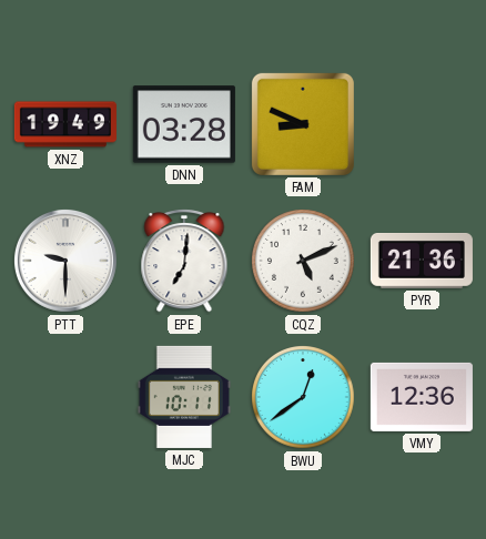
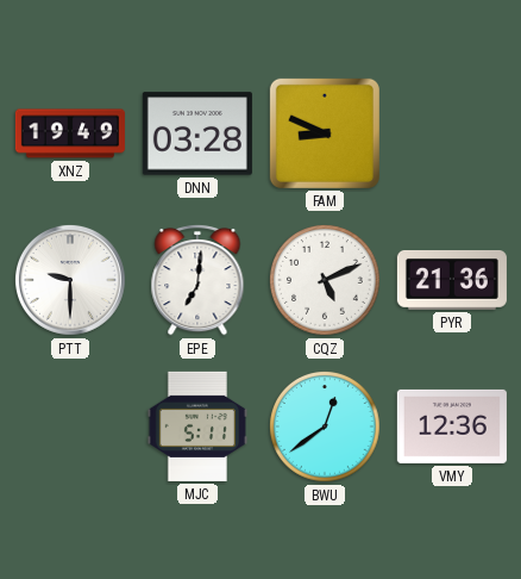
MJC: 10:11 -> 5:11 (196, 427)
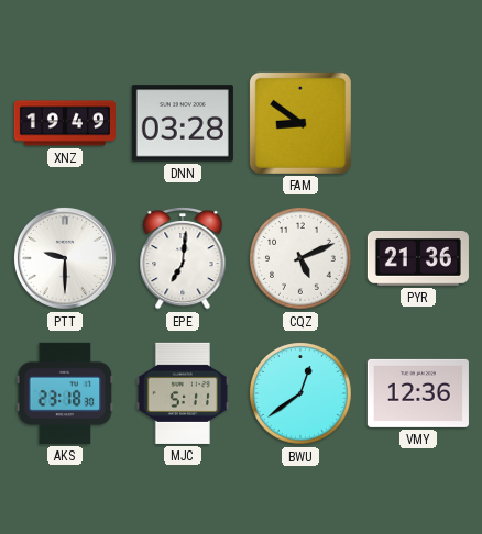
FAM: 8:49 -> 8:51 (300, 123)
AKS: none -> 23:18 (65, 393)
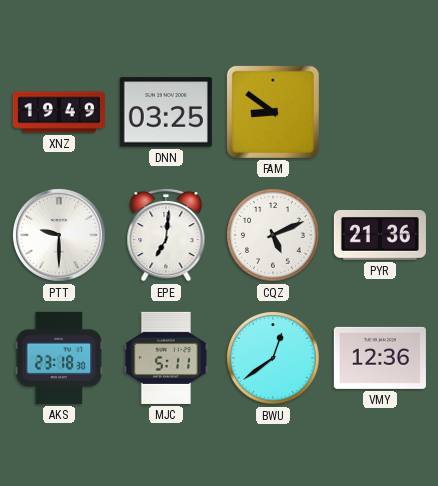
DNN: 03:28 -> 03:25 (166, 112)
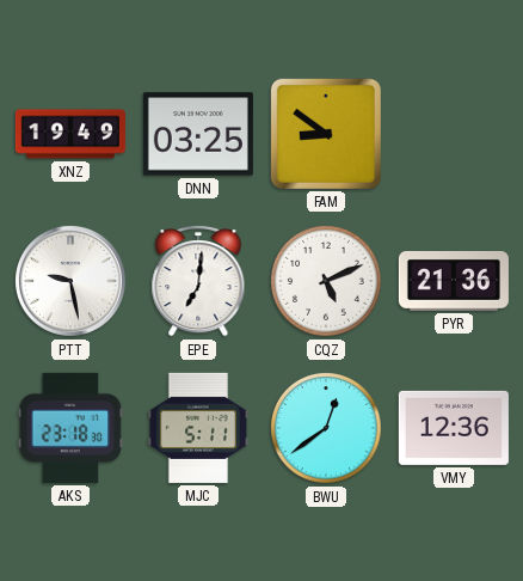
PTT: 9:30 -> 9:28 (70, 281)
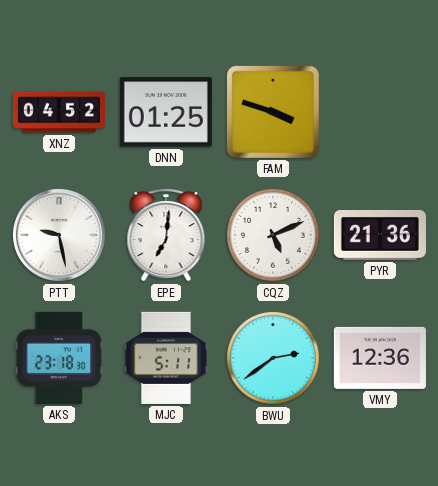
XNZ: 19:49 -> 04:52 (59, 112)
DNN: 03:25 -> 01:25 (166, 112)
FAM: 8:51 -> 3:48 (273, 112)
BWU: 12:39 -> 2:39 (274, 359)
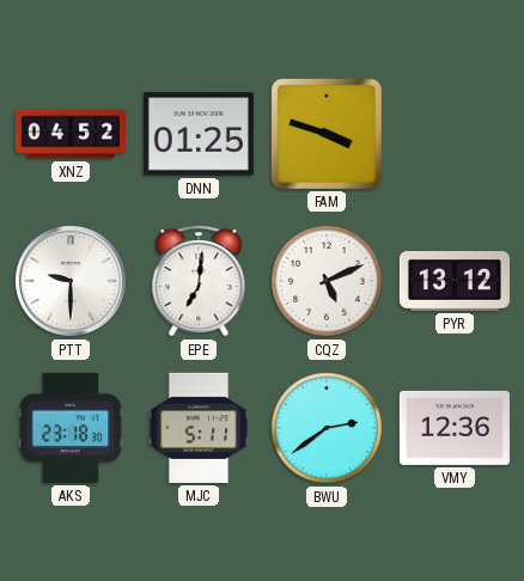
PTT: 9:28 -> 9:30 (71, 281)
PYR: 21:36 -> 13:12 (455, 282)
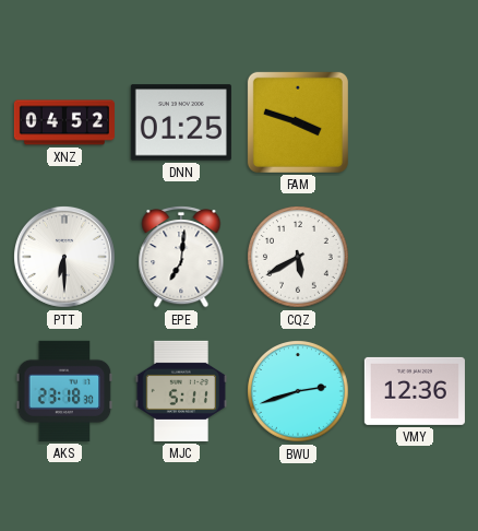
PTT: 9:30 -> 6:30 (64, 257)
CQZ: 5:11 -> 5:40 (299, 258)
PYR: 13:12 -> none (455, 282)
BWU: 2:39 -> 2:42 (299, 392)
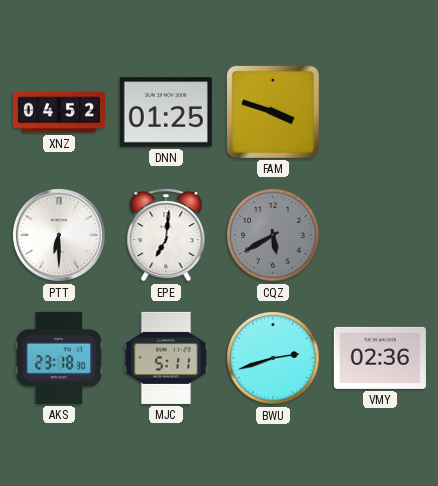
CQZ dial: white -> grey (274, 236)
VMY: 12:36 -> 02:36 (380, 358)
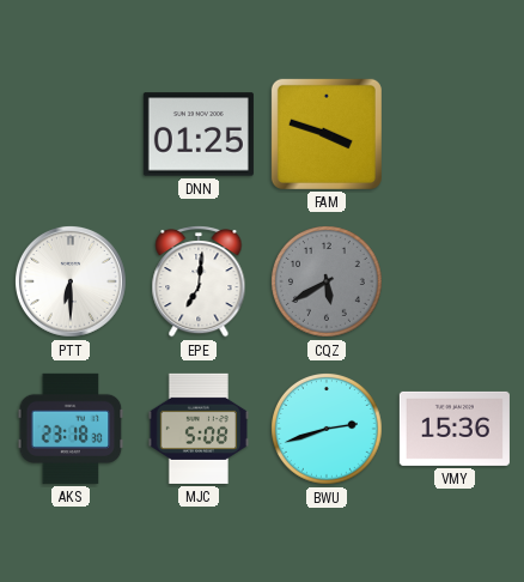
XNZ: 04:52 -> none (59, 112)
MJC: 5:11 -> 5:08 (197, 429)
VMY: 02:36 -> 15:36 (455, 429)
